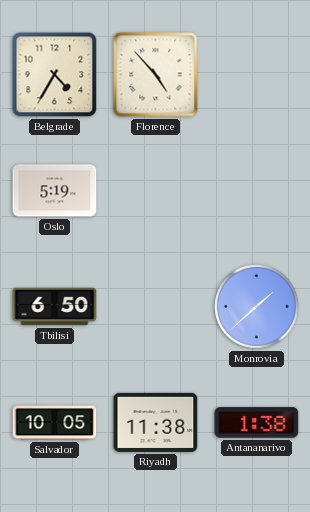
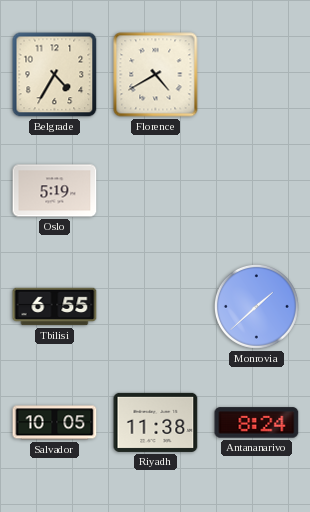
Florence: 4:53 -> 4:40 (156, 75)
Tbilisi: 6:50 -> 6:55 (55, 307)
Antananarivo: 1:38 -> 8:24 (257, 423)
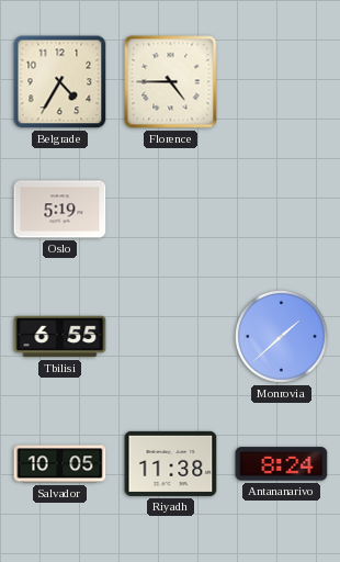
Florence: 4:40 -> 4:45 (171, 82)
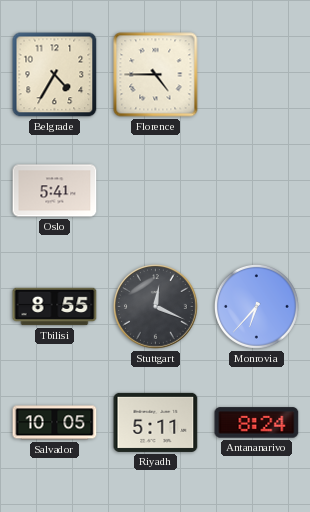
Oslo: 5:19 -> 5:41 (55, 191)
Tbilisi: 6:55 -> 8:55 (55, 307)
Stuttgart: none -> 12:19 (156, 307)
Monrovia: 1:38 -> 6:37 (256, 306)
Riyadh: 11:38 -> 5:11 (156, 422)
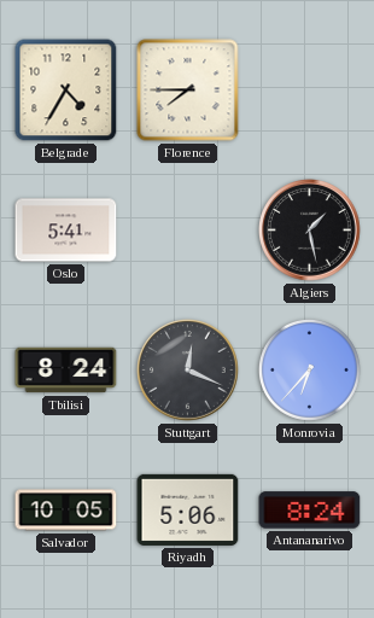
Florence: 4:45 -> 7:45 (188, 91)
Algiers: none -> 1:28 (310, 231)
Tbilisi: 8:55 -> 8:24 (66, 371)
Riyadh: 5:11 -> 5:06 (188, 509)
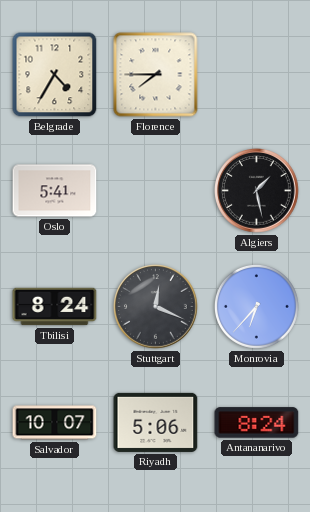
Salvador: 10:05 -> 10:07 (55, 423)
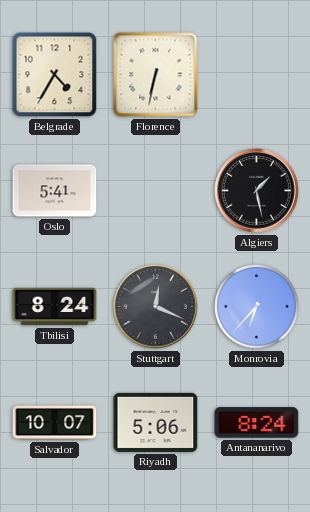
Florence: 7:45 -> 6:32 (156, 75)
